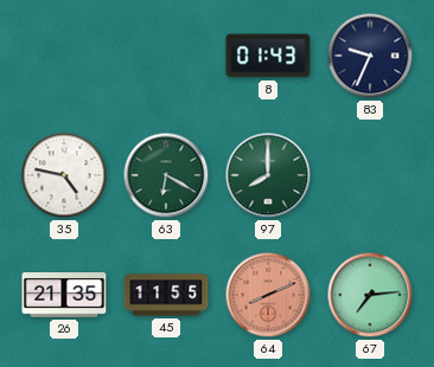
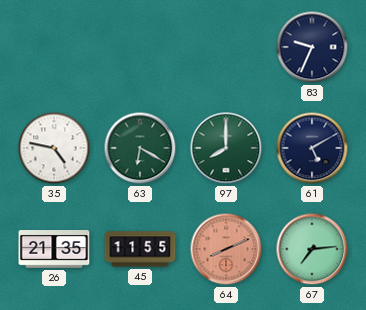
8: 01:43 -> none (268, 56)
61: none -> 5:10 (312, 148)
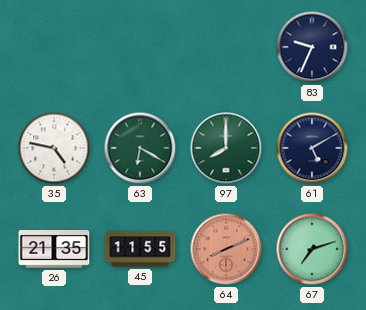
67: 7:14 -> 7:12 (312, 249)
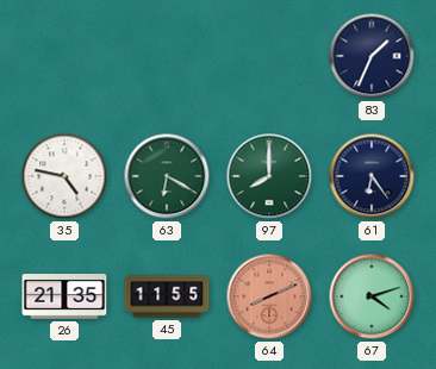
83: 9:34 -> 1:34 (372, 56)
61: 5:10 -> 6:24 (372, 176)
67: 7:12 -> 4:12 (372, 296)
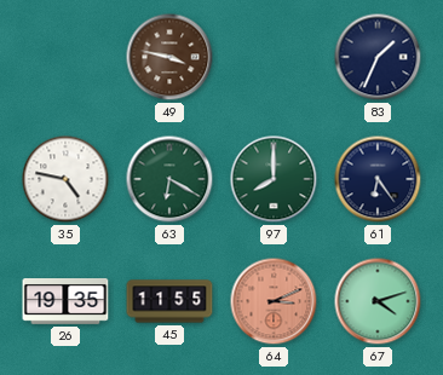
49: none -> 3:47 (169, 57)
26: 21:35 -> 19:35 (65, 302)
64: 8:11 -> 3:11 (274, 301)
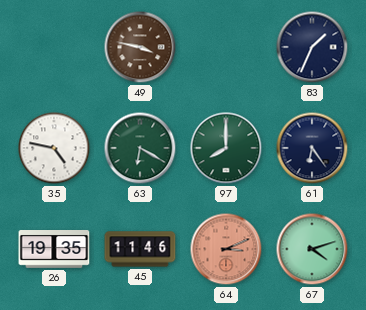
45: 11:55 -> 11:46 (140, 249)
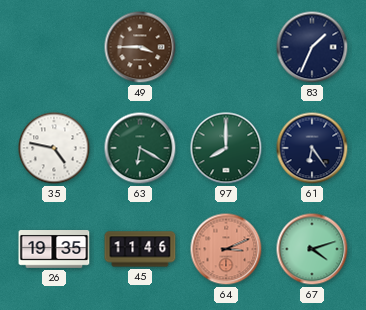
49: 3:47 -> 3:45 (140, 47)
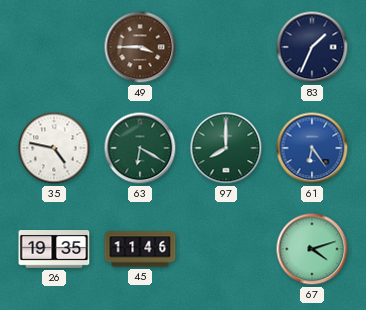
61 dial: navy -> blue (312, 148)
64: 3:11 -> none (226, 249)
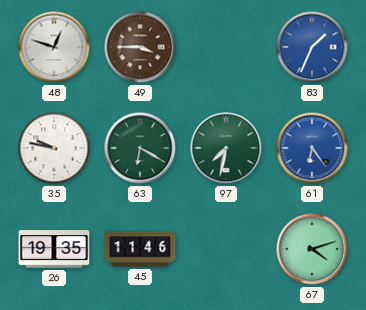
48: none -> 12:48 (54, 47)
83 dial: navy -> blue (312, 47)
35: 4:47 -> 9:47 (54, 148)
97: 8:00 -> 7:32 (226, 148)
